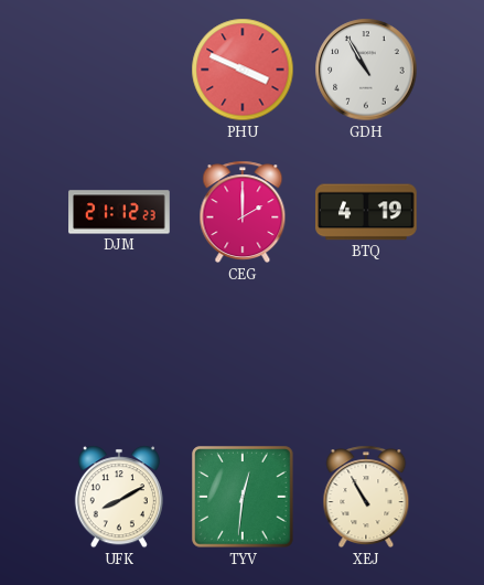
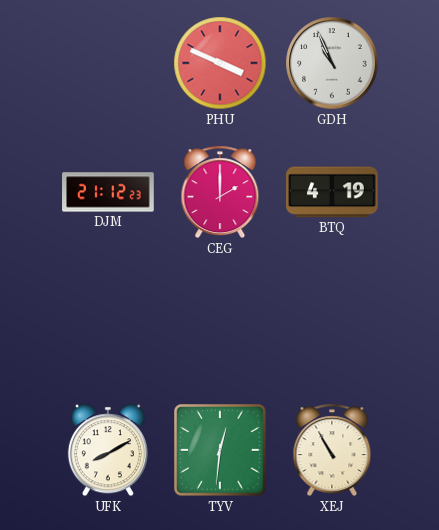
GDH: 10:55 -> 10:56 (332, 63)
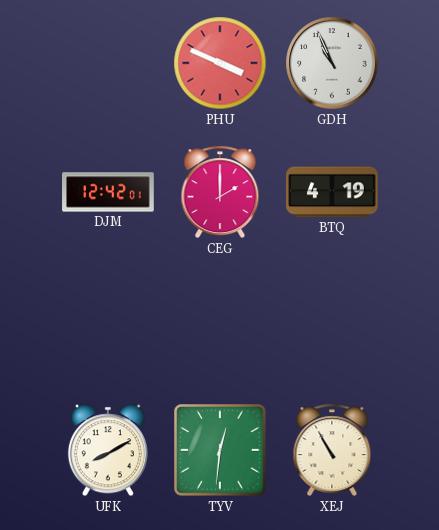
DJM: 21:12 -> 12:42 (108, 192)
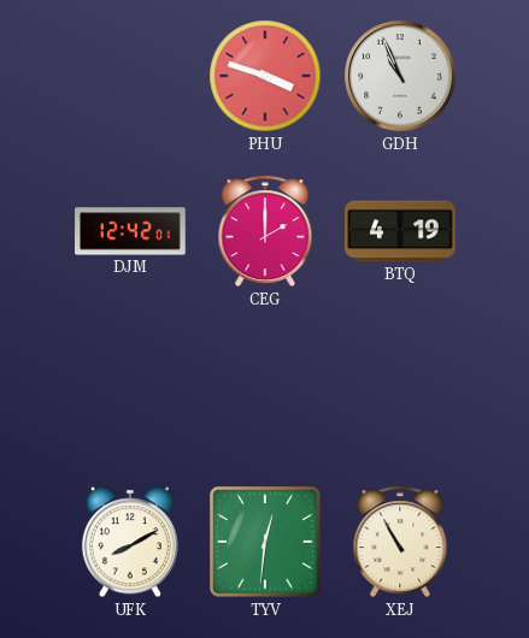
PHU: 3:49 -> 3:48 (265, 76)
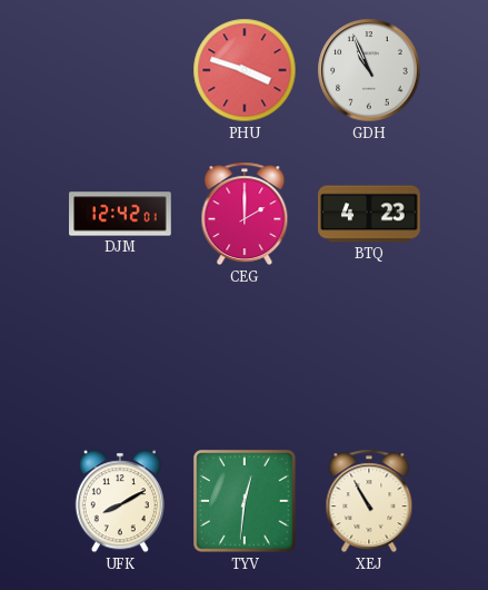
BTQ: 4:19 -> 4:23 (369, 214)
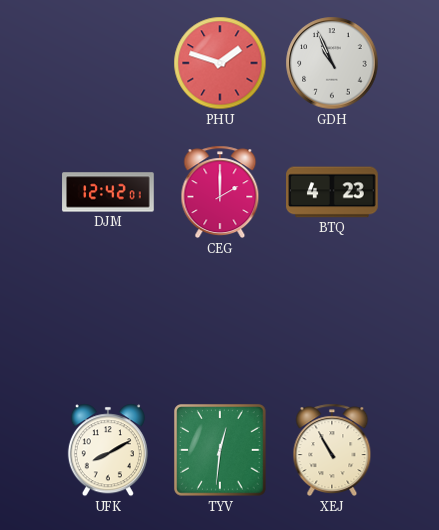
PHU: 3:48 -> 1:48 (220, 63)
